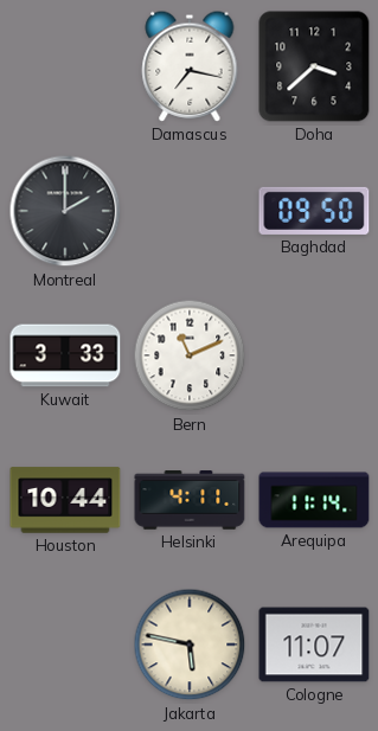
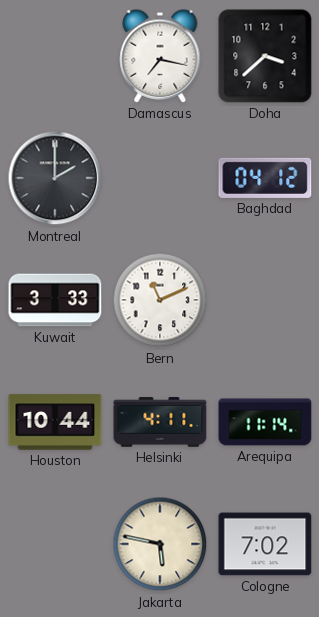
Baghdad: 09:50 -> 04:12 (265, 178)
Cologne: 11:07 -> 7:02 (265, 544)
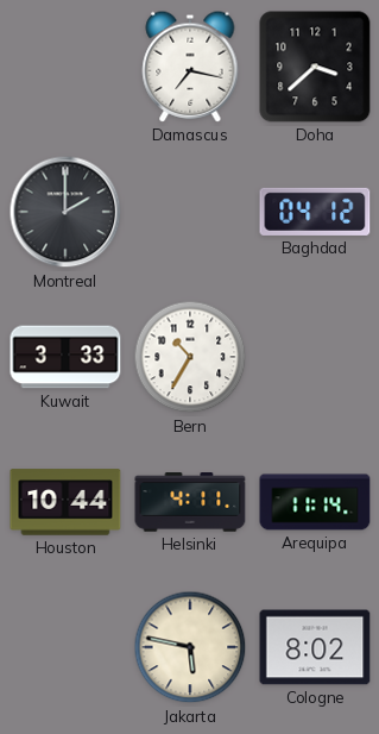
Bern: 11:11 -> 10:35 (190, 357)
Cologne: 7:02 -> 8:02 (315, 647)
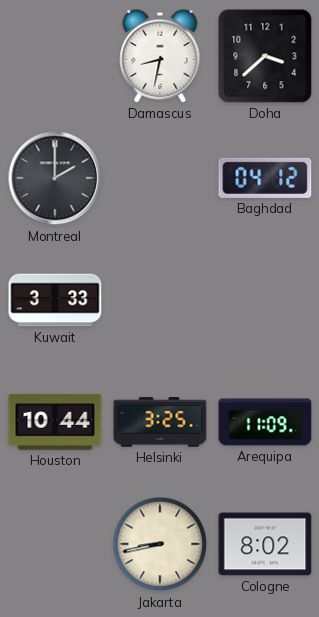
Damascus: 7:17 -> 8:32 (160, 56)
Bern: 10:35 -> none (190, 357)
Helsinki: 4:11 -> 3:25 (160, 422)
Arequipa: 11:14 -> 11:09 (265, 422)
Jakarta: 5:47 -> 8:43 (160, 544)
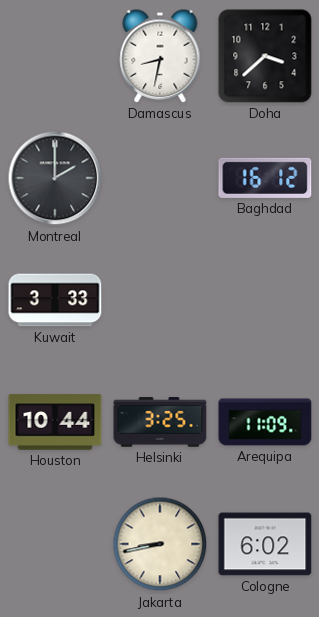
Baghdad: 04:12 -> 16:12 (265, 178)
Cologne: 8:02 -> 6:02 (265, 544)
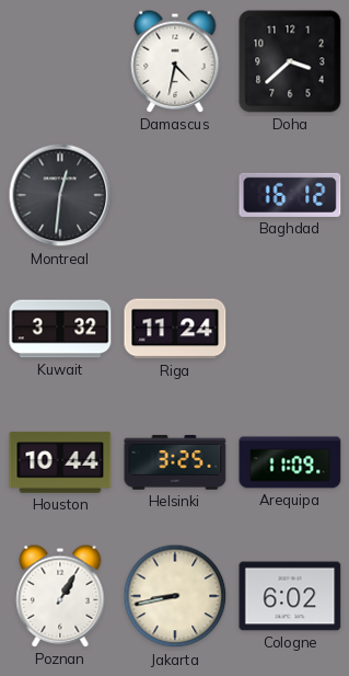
Damascus: 8:32 -> 4:32 (175, 61)
Montreal: 2:00 -> 12:31 (60, 195)
Kuwait: 3:33 -> 3:32 (60, 329)
Riga: none -> 11:24 (175, 329)
Poznan: none -> 1:05 (60, 596)
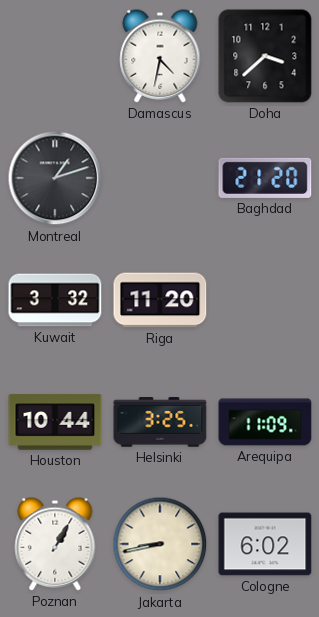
Montreal: 12:31 -> 1:12 (55, 178)
Baghdad: 16:12 -> 21:20 (265, 178)
Riga: 11:24 -> 11:20 (160, 300)
